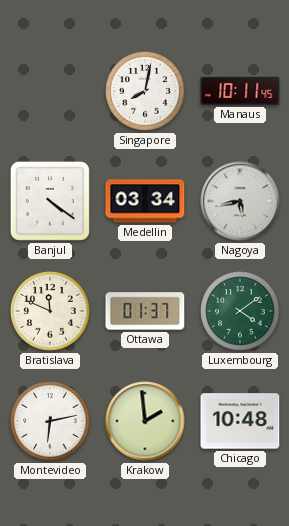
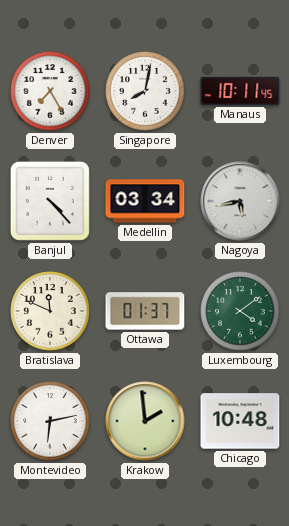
Denver: none -> 7:25 (50, 91)
Banjul: 4:21 -> 4:23 (50, 201)
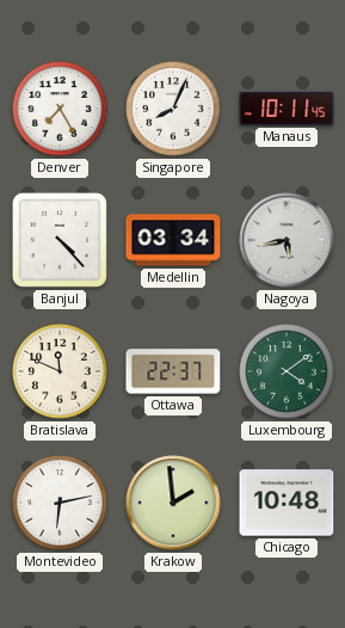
Singapore: 8:02 -> 8:04 (173, 109)
Ottawa: 01:37 -> 22:37 (173, 371)
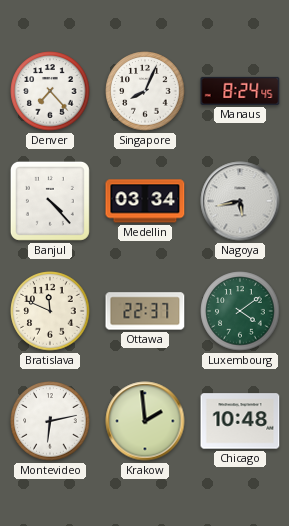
Denver: 7:25 -> 7:23 (50, 91)
Manaus: 10:11 -> 8:24 (240, 91)
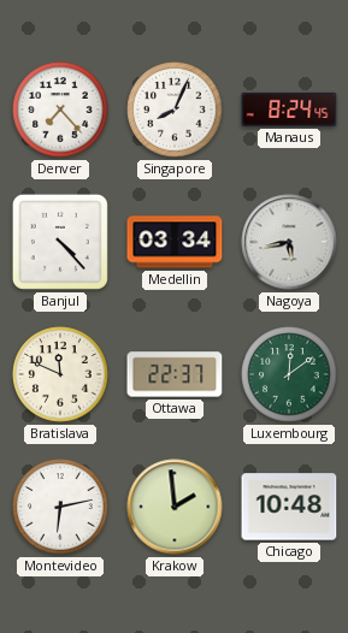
Luxembourg: 4:09 -> 12:09 (289, 374)
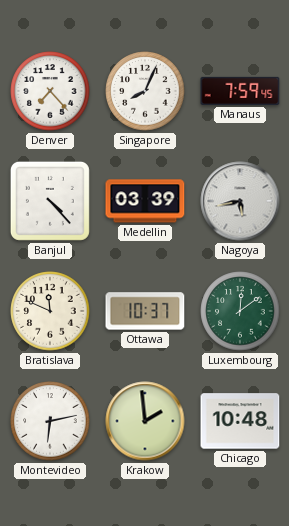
Manaus: 8:24 -> 7:59 (240, 91)
Medellin: 03:34 -> 03:39 (145, 201)
Ottawa: 22:37 -> 10:37 (145, 311)
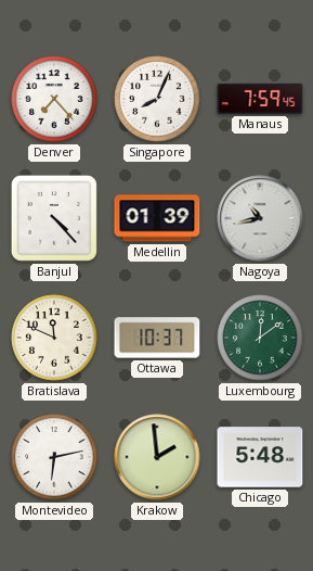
Medellin: 03:39 -> 01:39 (157, 218)
Nagoya: 5:43 -> 10:43 (260, 218)
Chicago: 10:48 -> 5:48 (260, 457)
